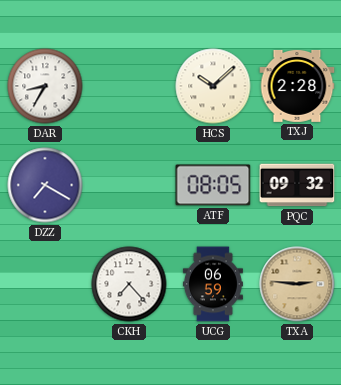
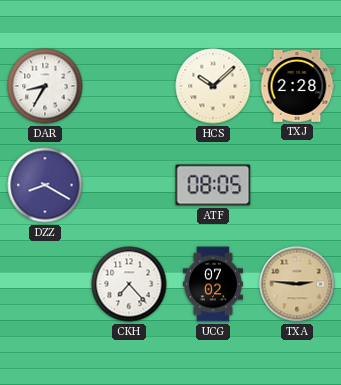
DZZ: 7:20 -> 8:20 (45, 185)
PQC: 09:32 -> none (297, 185)
UCG: 06:59 -> 07:02 (213, 284)
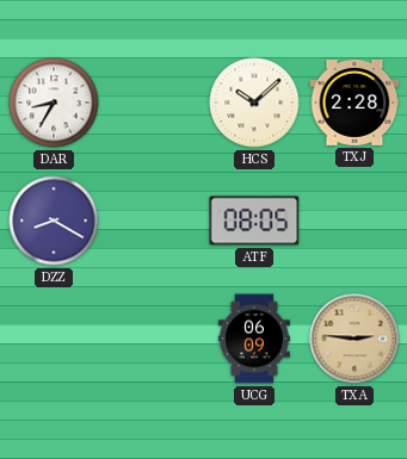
CKH: 7:23 -> none (129, 284)
UCG: 07:02 -> 06:09 (254, 339)
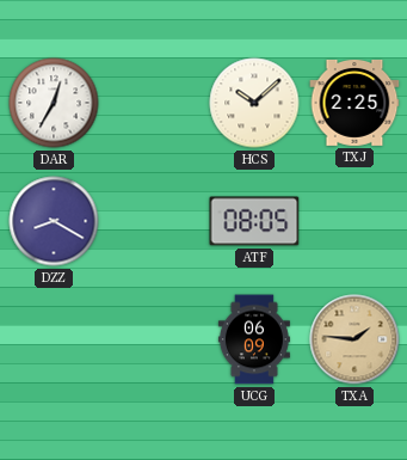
DAR: 8:35 -> 12:35 (54, 103)
TXJ: 2:28 -> 2:25 (354, 103)
TXA: 2:46 -> 1:46 (354, 339)
